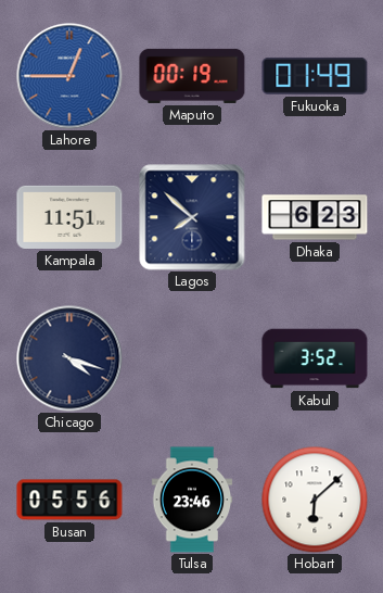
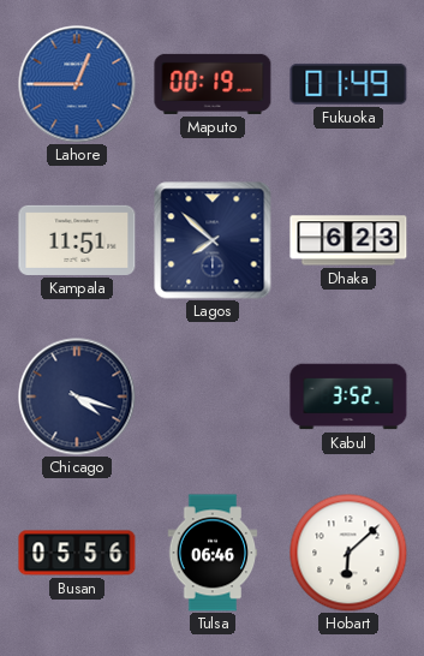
Tulsa: 23:46 -> 06:46 (213, 553)
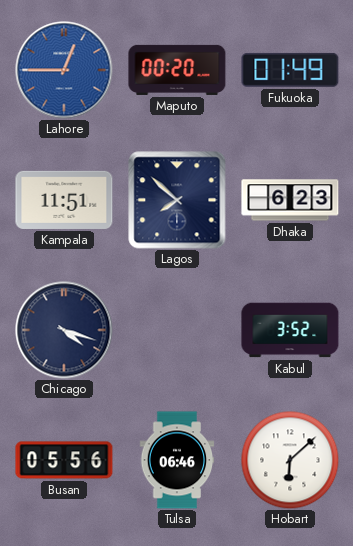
Maputo: 00:19 -> 00:20 (177, 70)
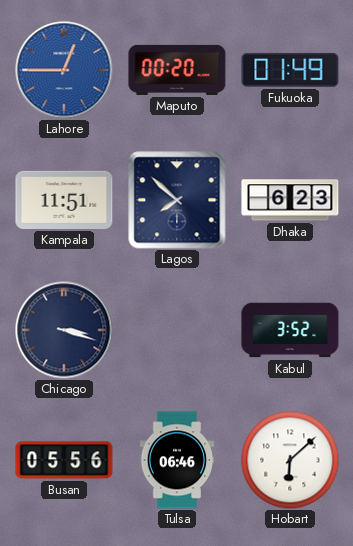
Chicago: 4:18 -> 3:18 (64, 330)
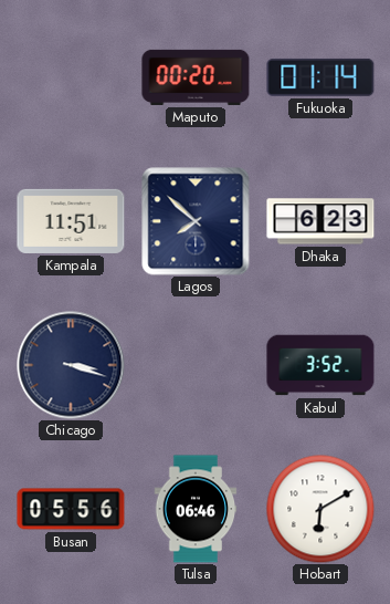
Lahore: 12:45 -> none (64, 70)
Fukuoka: 01:49 -> 01:14 (320, 77)
Hobart: 6:08 -> 6:10 (320, 509)
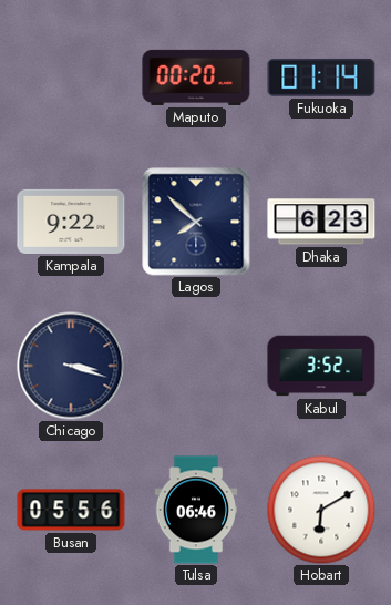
Kampala: 11:51 -> 9:22 (71, 222)
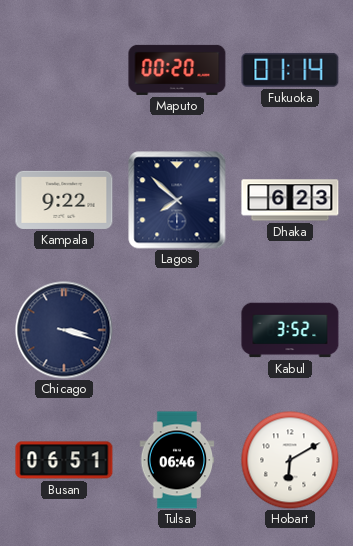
Busan: 05:56 -> 06:51 (64, 460)
